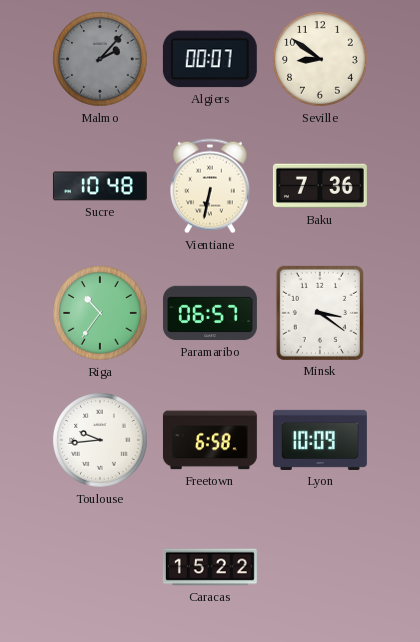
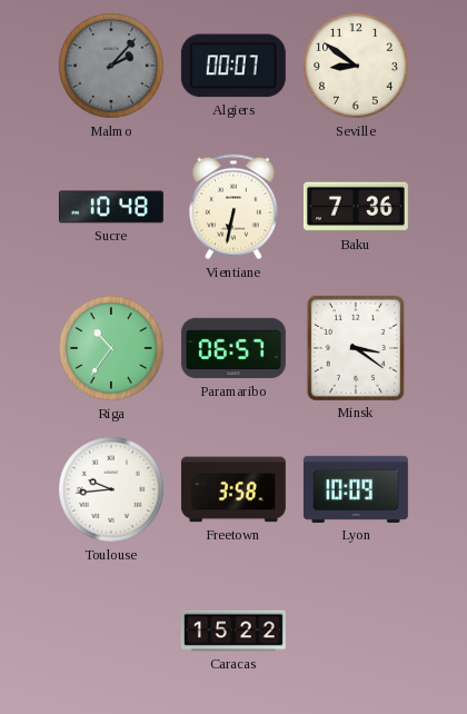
Freetown: 6:58 -> 3:58 (233, 489)
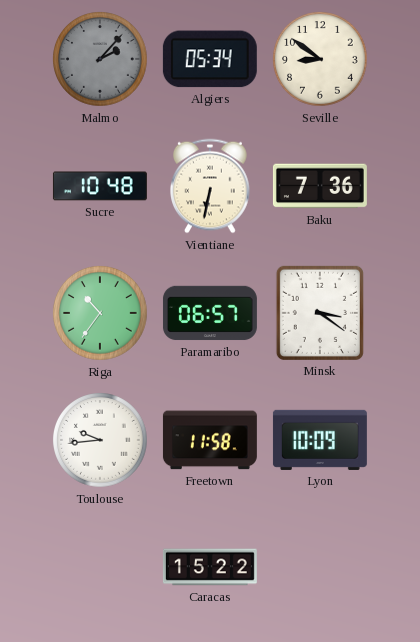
Algiers: 00:07 -> 05:34 (210, 59)
Freetown: 3:58 -> 11:58 (210, 440)
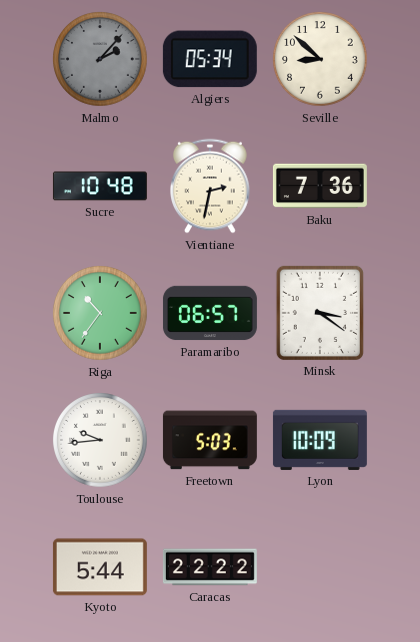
Seville: 8:51 -> 8:52 (321, 60)
Vientiane: 6:32 -> 2:32 (211, 186)
Freetown: 11:58 -> 5:03 (210, 440)
Kyoto: none -> 5:44 (100, 567)
Caracas: 15:22 -> 22:22 (210, 567)
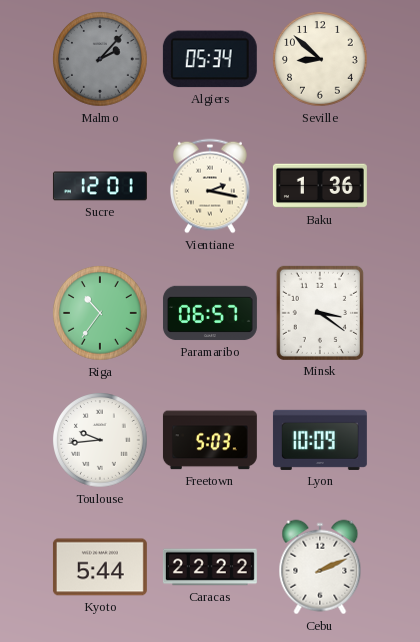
Sucre: 10:48 -> 12:01 (100, 186)
Vientiane: 2:32 -> 2:17 (211, 186)
Baku: 7:36 -> 1:36 (320, 186)
Cebu: none -> 2:11 (320, 567)
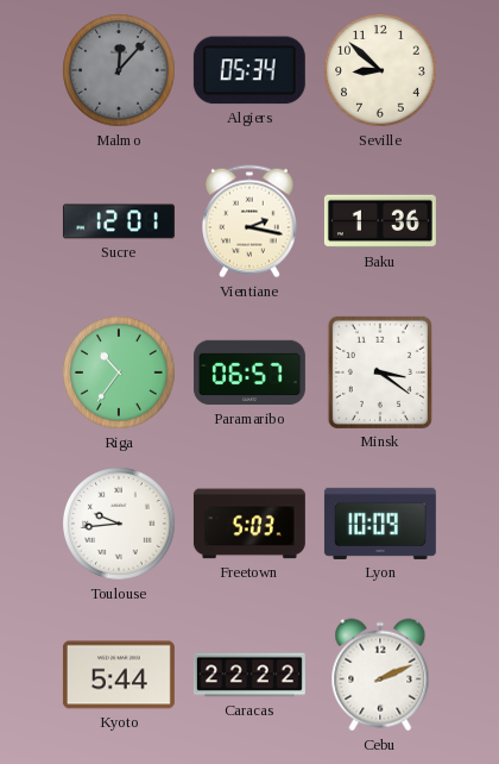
Malmo: 2:07 -> 12:07 (120, 71)
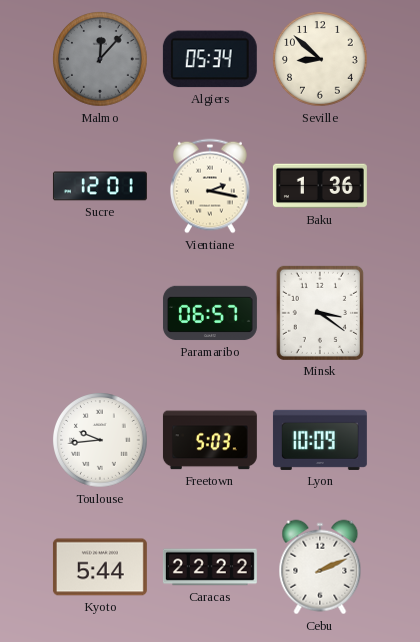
Riga: 10:36 -> none (120, 374)
